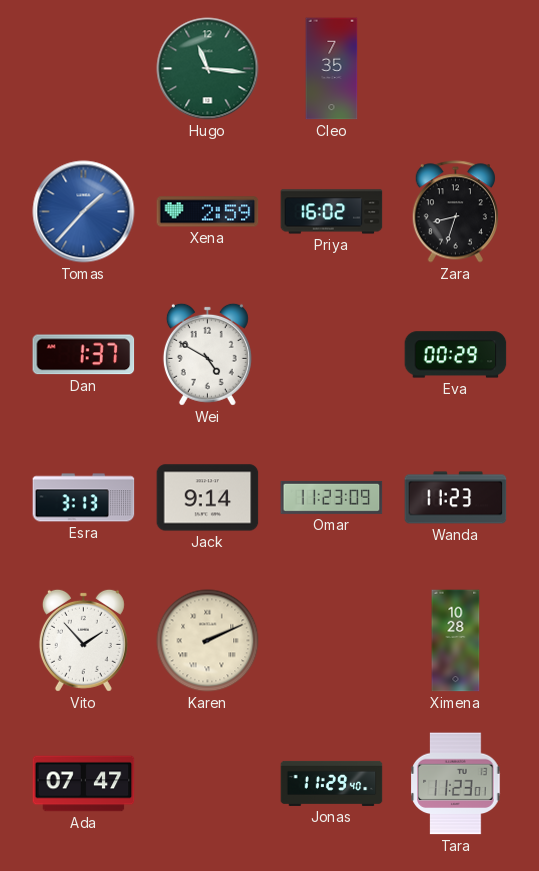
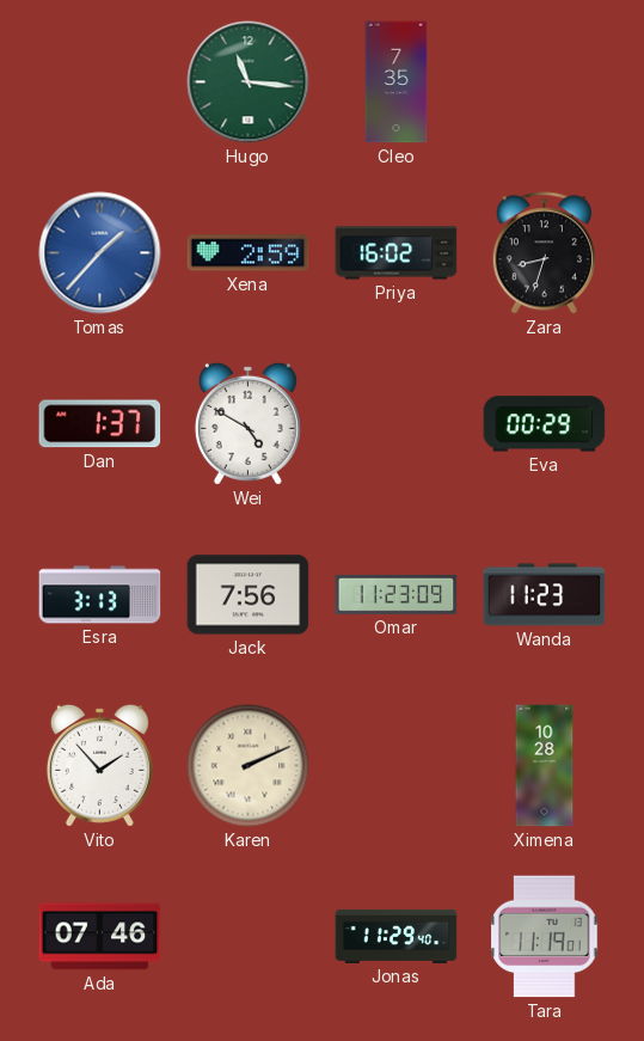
Jack: 9:14 -> 7:56 (249, 595)
Ada: 07:47 -> 07:46 (100, 937)
Tara: 11:23 -> 11:19 (545, 937)
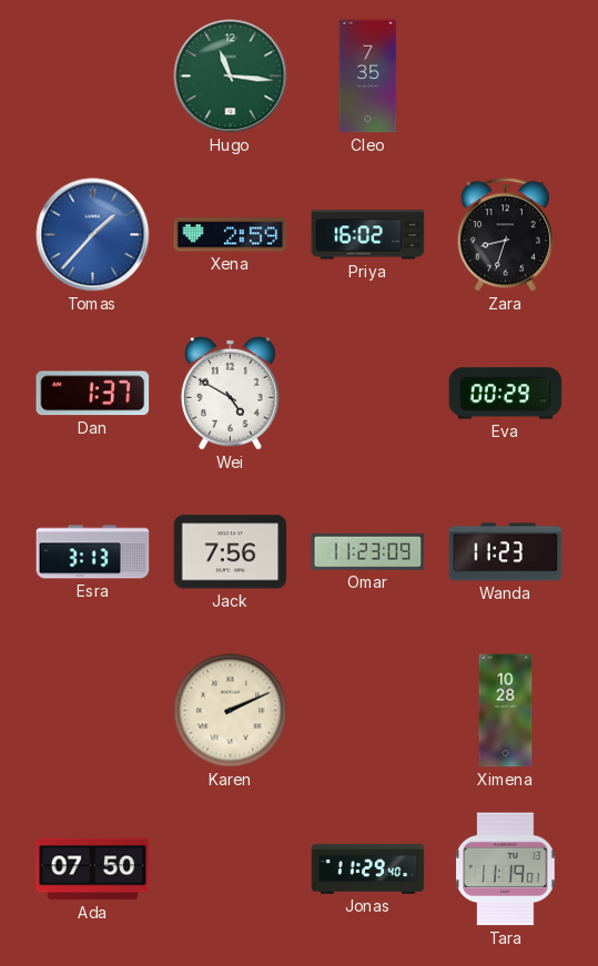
Vito: 1:53 -> none (99, 765)
Ada: 07:46 -> 07:50 (93, 870)
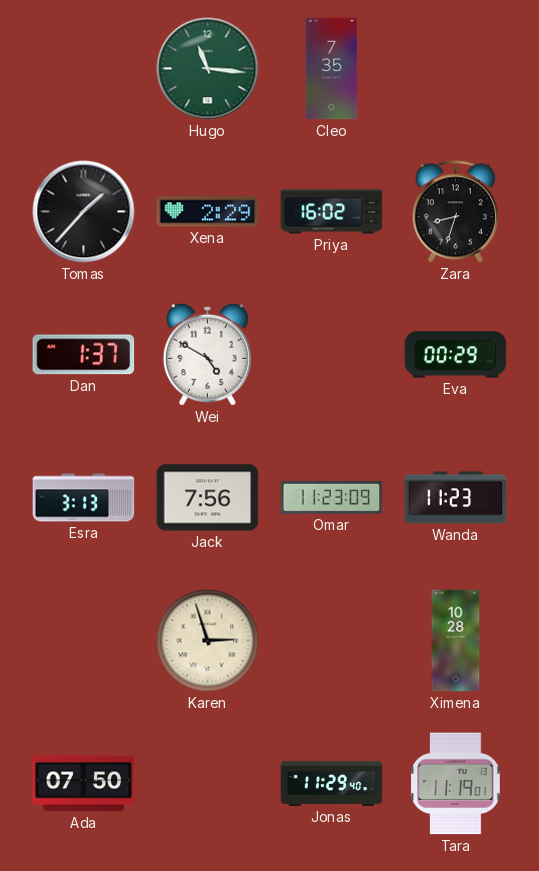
Tomas dial: blue -> black (84, 212)
Xena: 2:59 -> 2:29 (208, 212)
Karen: 2:11 -> 2:57 (208, 641)
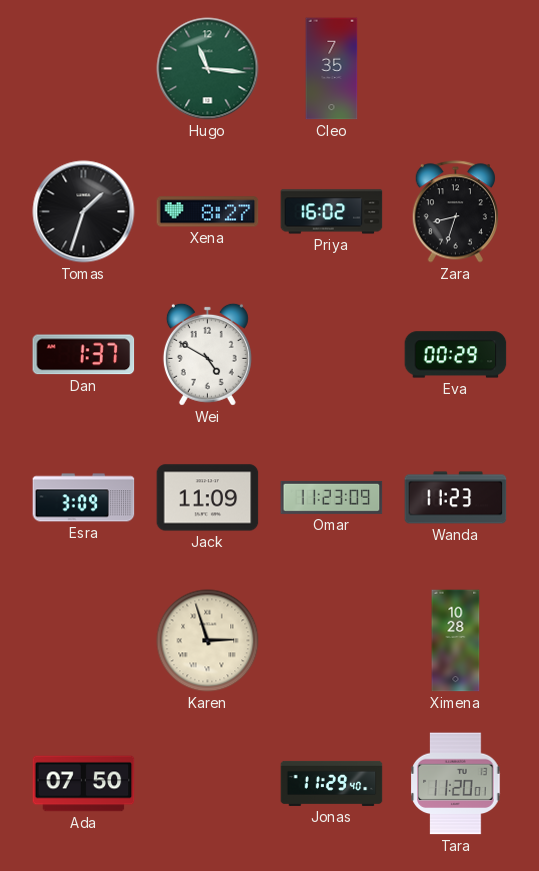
Tomas: 1:37 -> 1:33 (84, 212)
Xena: 2:29 -> 8:27 (208, 212)
Esra: 3:13 -> 3:09 (84, 498)
Jack: 7:56 -> 11:09 (208, 498)
Tara: 11:19 -> 11:20 (456, 784)
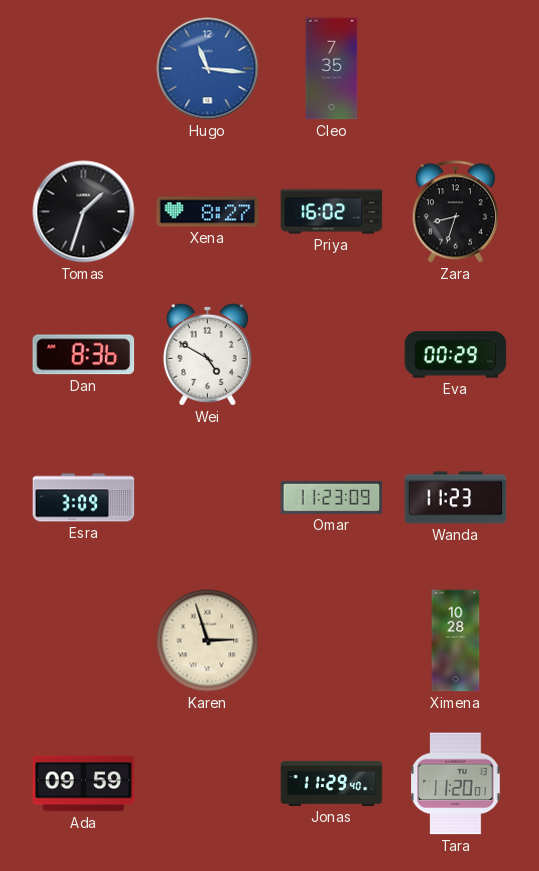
Hugo dial: green -> blue (208, 69)
Dan: 1:37 -> 8:36 (84, 355)
Jack: 11:09 -> none (208, 498)
Ada: 07:50 -> 09:59 (84, 784)
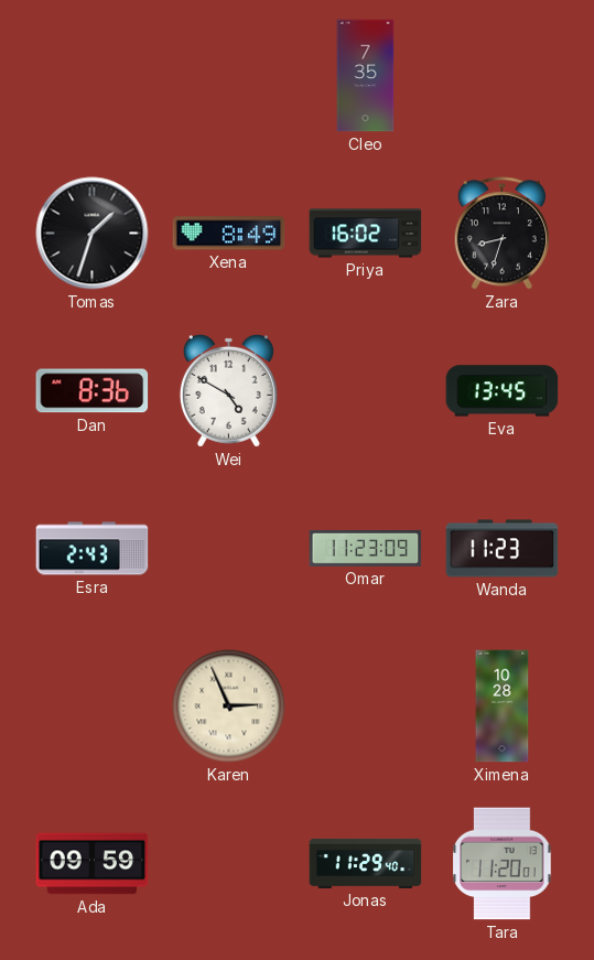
Hugo: 11:16 -> none (208, 69)
Xena: 8:27 -> 8:49 (229, 234)
Eva: 00:29 -> 13:45 (503, 391)
Esra: 3:09 -> 2:43 (93, 549)
Karen: 2:57 -> 2:56 (229, 706)
